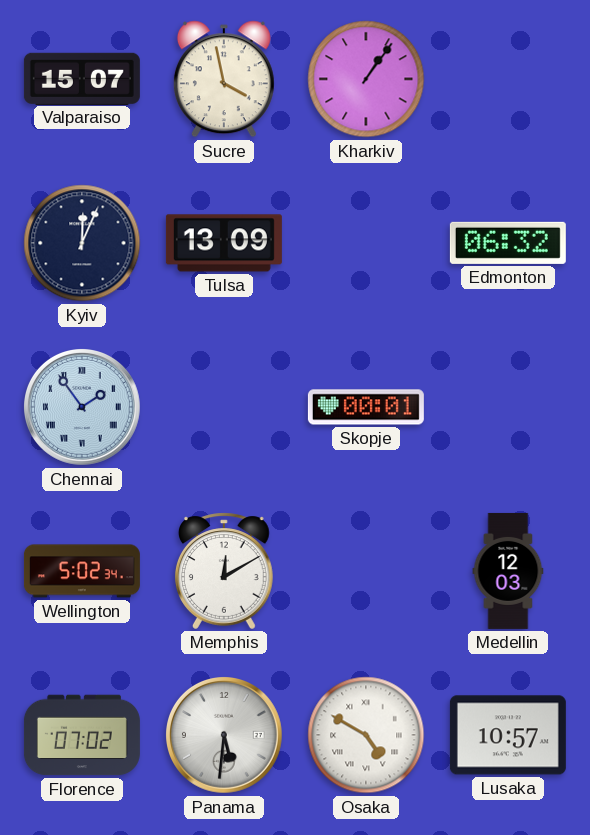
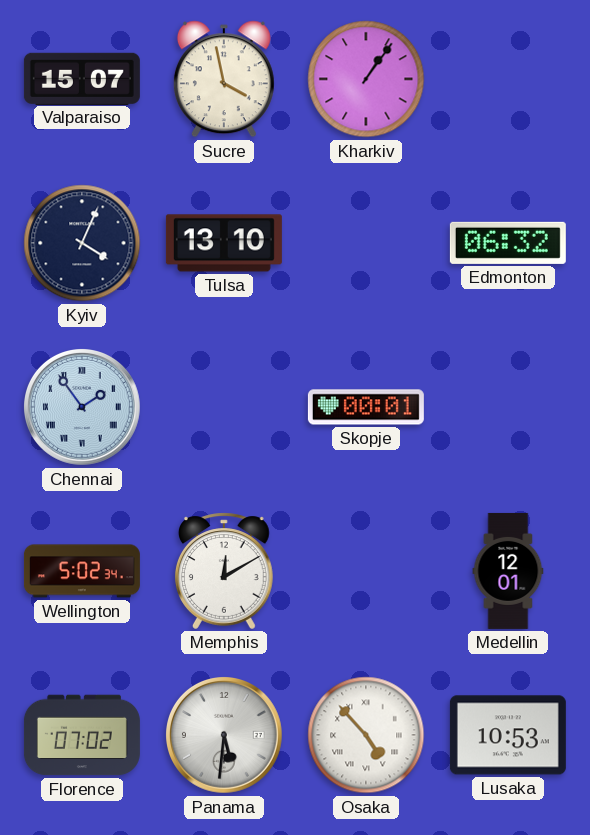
Kyiv: 12:04 -> 4:04 (82, 243)
Tulsa: 13:09 -> 13:10 (224, 243)
Medellin: 12:03 -> 12:01 (508, 571)
Osaka: 4:50 -> 4:53 (366, 735)
Lusaka: 10:57 -> 10:53 (508, 735)
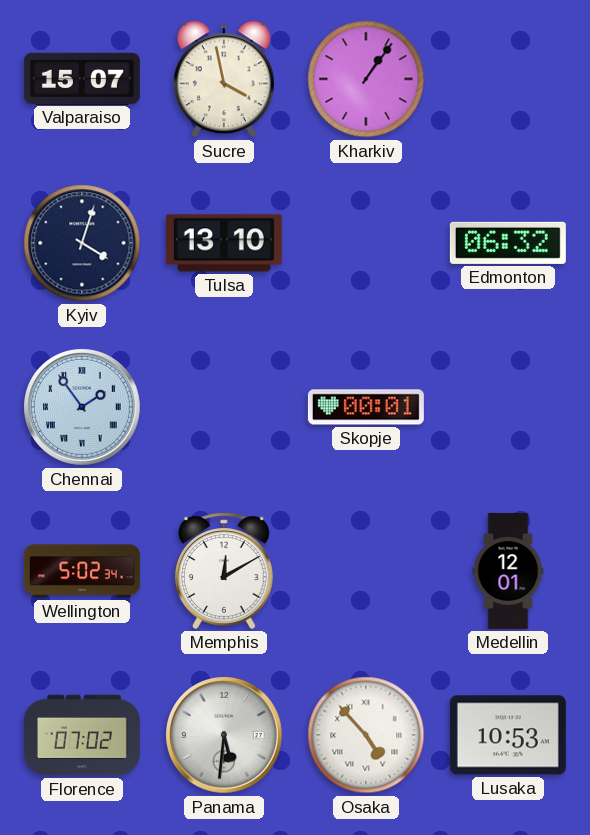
Kyiv: 4:04 -> 4:03 (82, 243)
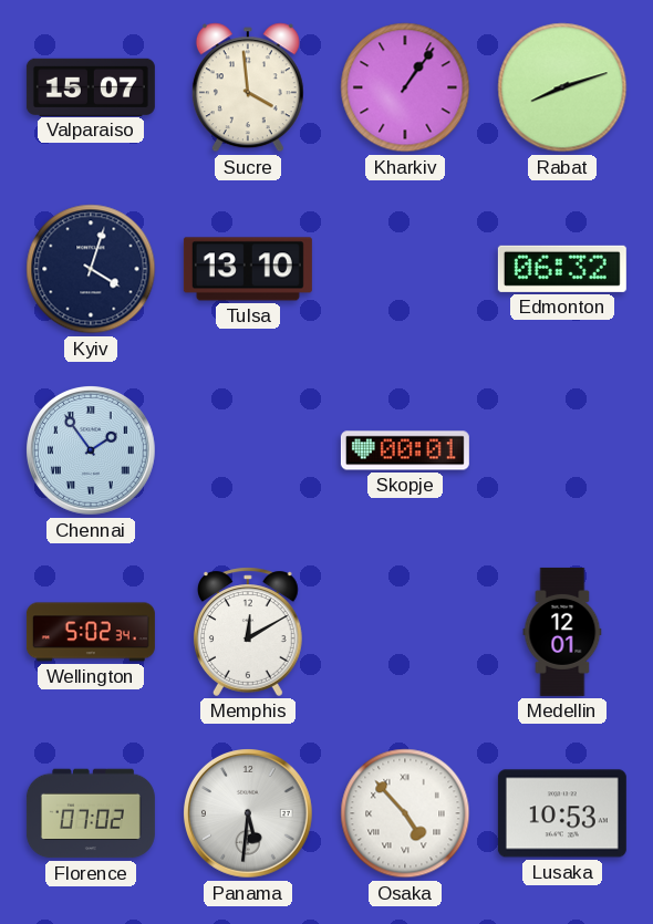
Sucre: 3:58 -> 3:59 (248, 87)
Rabat: none -> 8:12 (562, 87)
